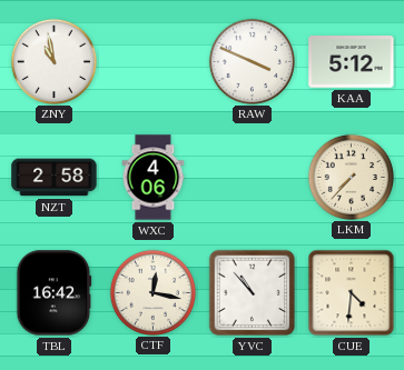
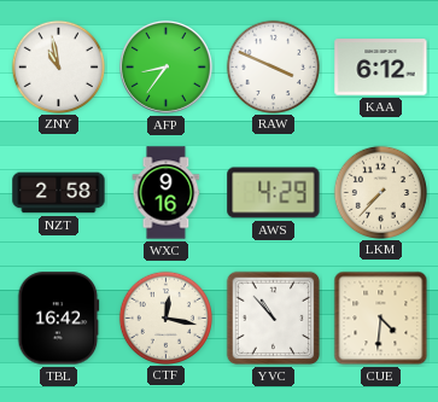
AFP: none -> 8:36 (165, 66)
KAA: 5:12 -> 6:12 (381, 68)
WXC: 4:06 -> 9:16 (167, 193)
AWS: none -> 4:29 (274, 193)
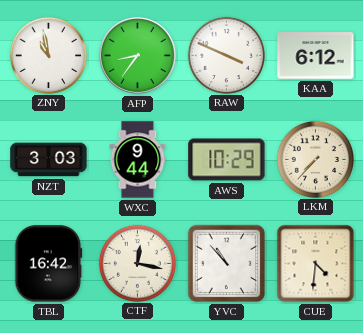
NZT: 2:58 -> 3:03 (49, 160)
WXC: 9:16 -> 9:44 (138, 160)
AWS: 4:29 -> 10:29 (227, 160)
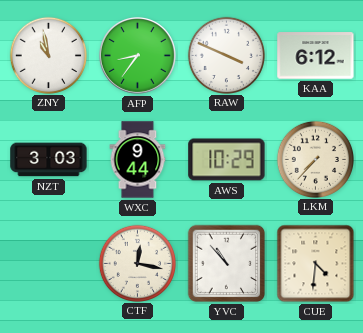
TBL: 16:42 -> none (49, 264)
